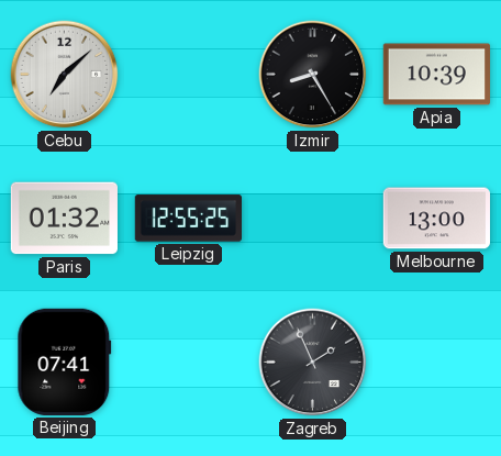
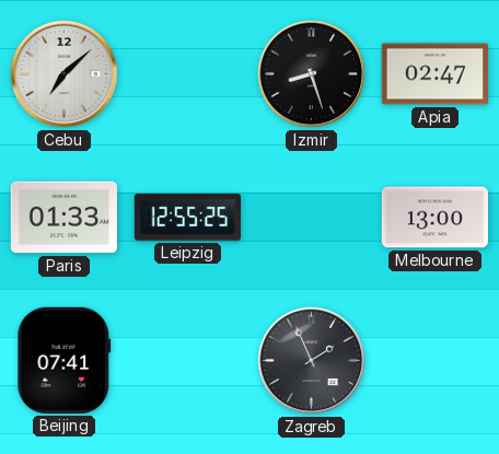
Izmir: 8:25 -> 8:27 (312, 74)
Apia: 10:39 -> 02:47 (434, 74)
Paris: 01:32 -> 01:33 (63, 218)
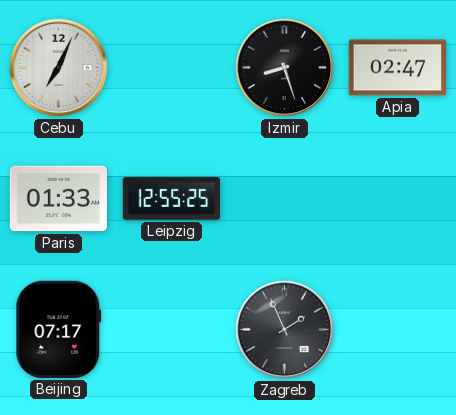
Cebu: 7:08 -> 7:04 (59, 68)
Melbourne: 13:00 -> none (434, 218)
Beijing: 07:41 -> 07:17 (59, 329)
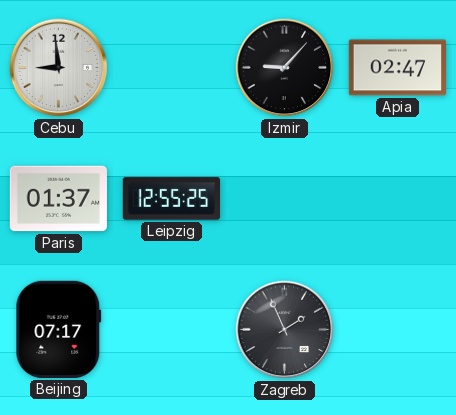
Cebu: 7:04 -> 8:59 (59, 68)
Izmir: 8:27 -> 9:07 (285, 68)
Paris: 01:33 -> 01:37 (58, 199)
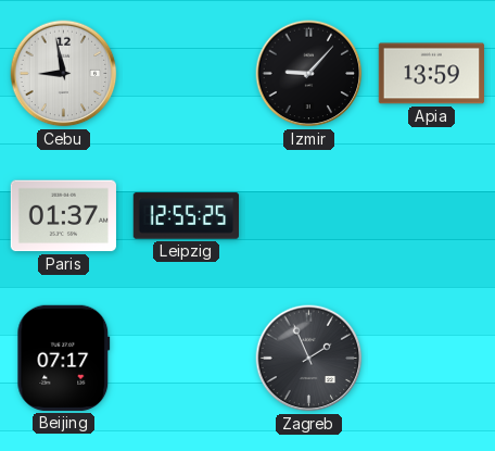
Cebu: 8:59 -> 8:58 (64, 74)
Apia: 02:47 -> 13:59 (431, 74)
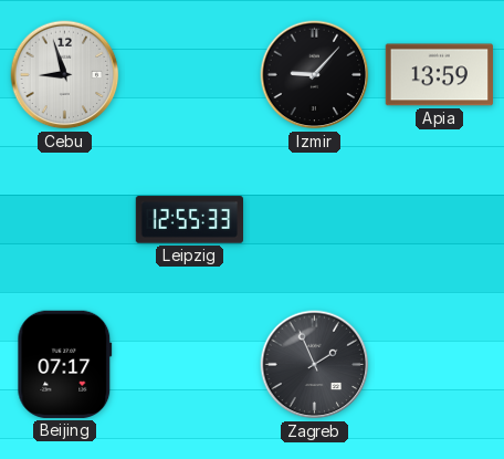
Cebu: 8:58 -> 8:57 (65, 75)
Paris: 01:37 -> none (63, 216)
Leipzig: 12:55:25 -> 12:55:33 (189, 220)
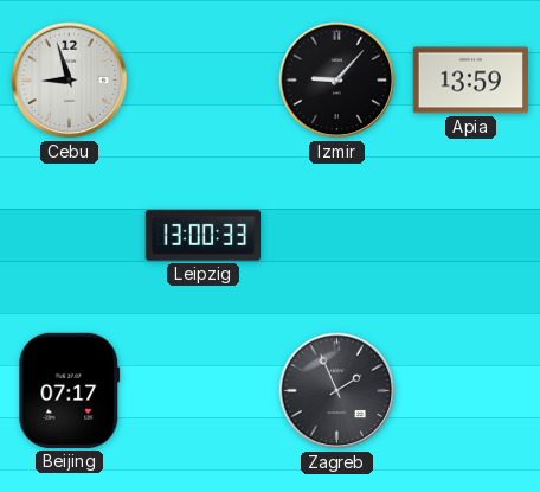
Leipzig: 12:55 -> 13:00 (202, 236)
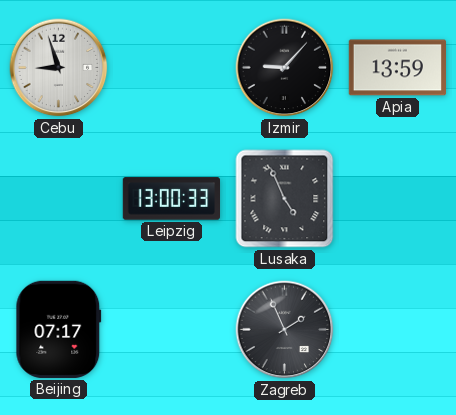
Lusaka: none -> 4:56 (285, 199)
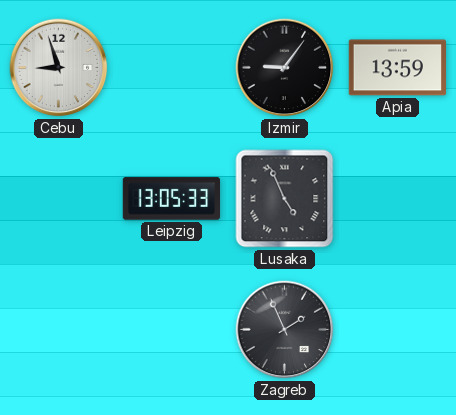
Izmir: 9:07 -> 9:06 (285, 68)
Leipzig: 13:00 -> 13:05 (171, 199)
Beijing: 07:17 -> none (59, 329)
